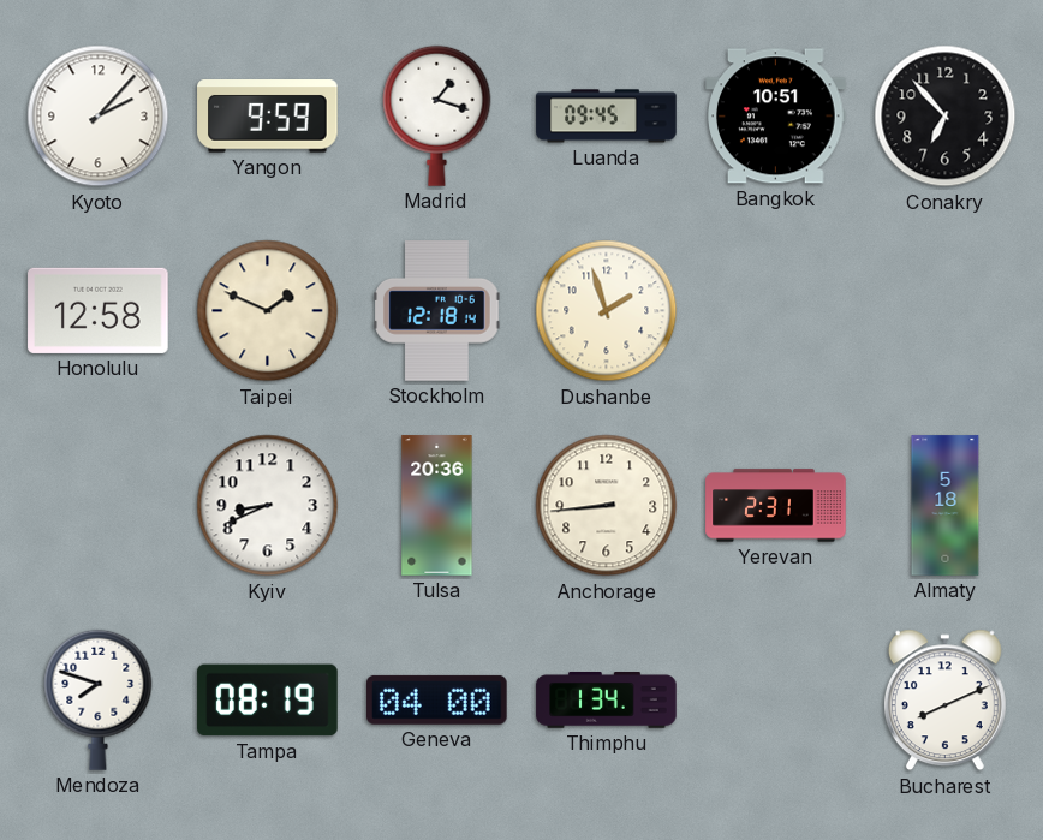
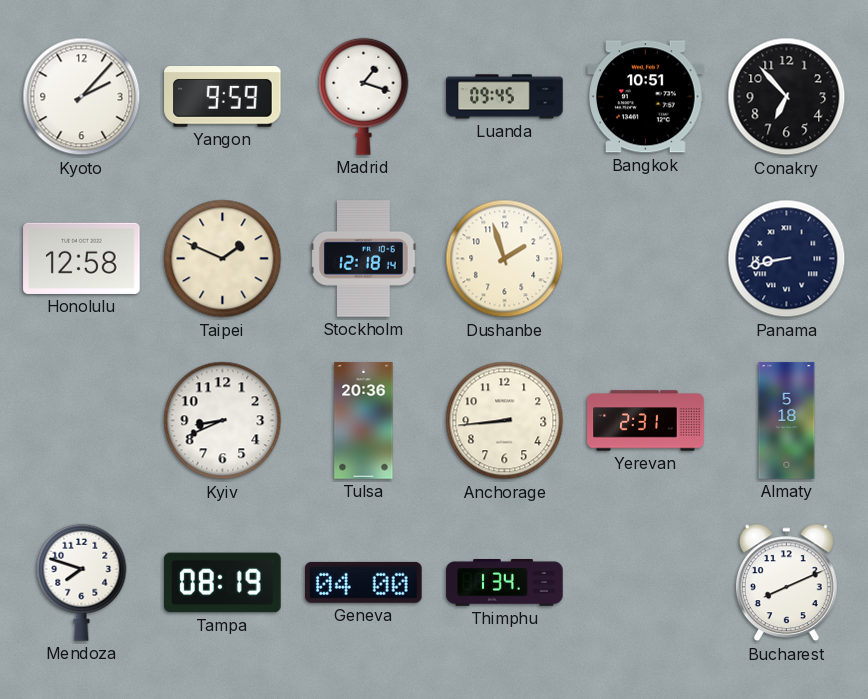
Panama: none -> 8:43 (787, 259)
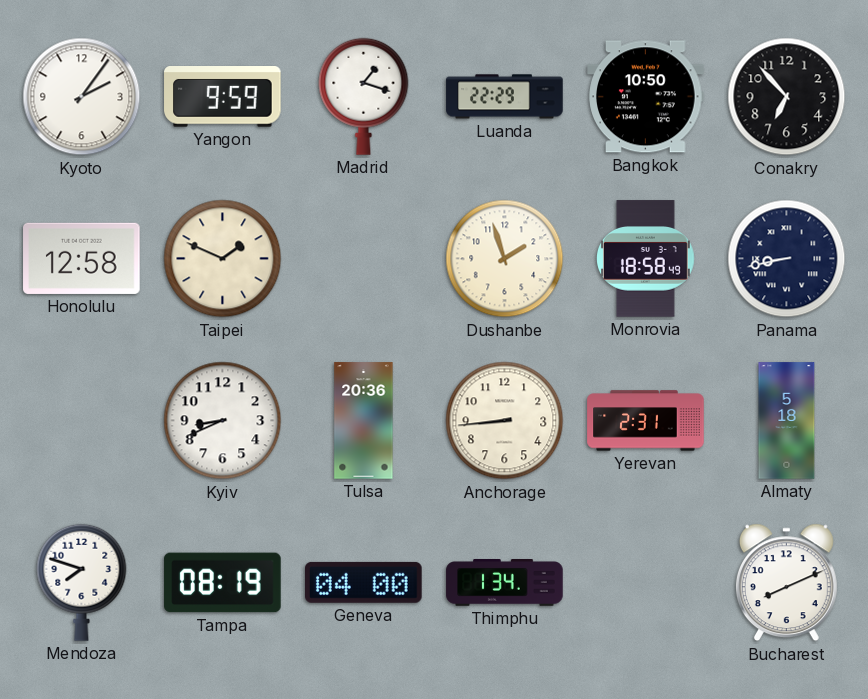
Kyoto: 2:07 -> 2:06 (82, 97)
Luanda: 09:45 -> 22:29 (505, 97)
Bangkok: 10:51 -> 10:50 (646, 97)
Stockholm: 12:18 -> none (364, 259)
Monrovia: none -> 18:58 (646, 259)
